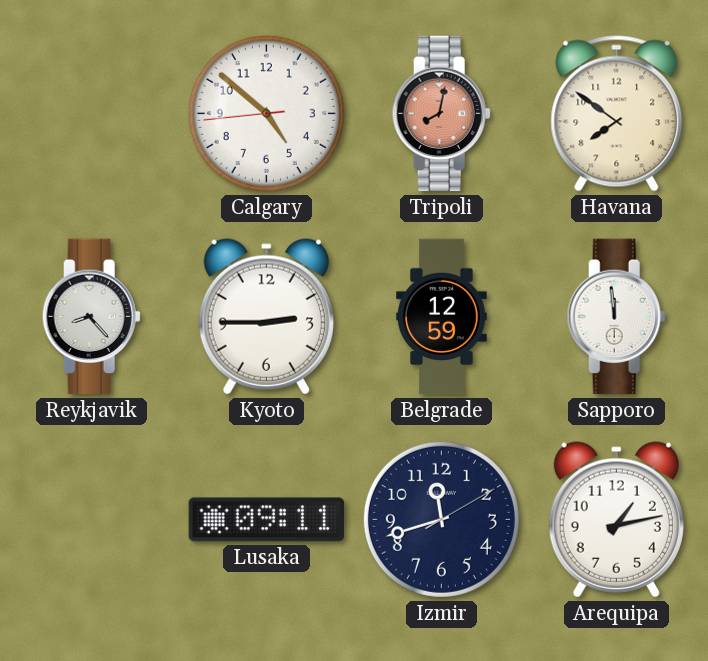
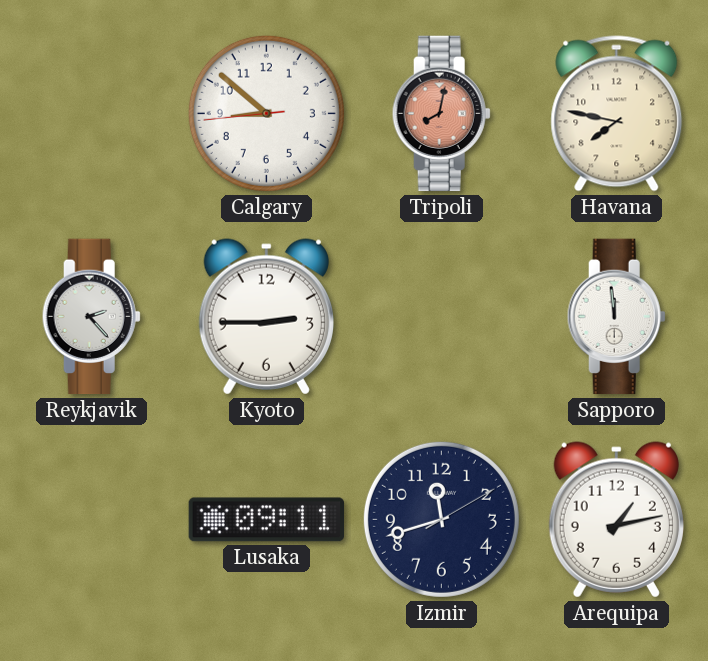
Calgary: 4:51 -> 8:51 (266, 113)
Havana: 7:51 -> 7:47 (617, 114)
Reykjavik: 8:23 -> 2:23 (91, 317)
Belgrade: 12:59 -> none (442, 317)
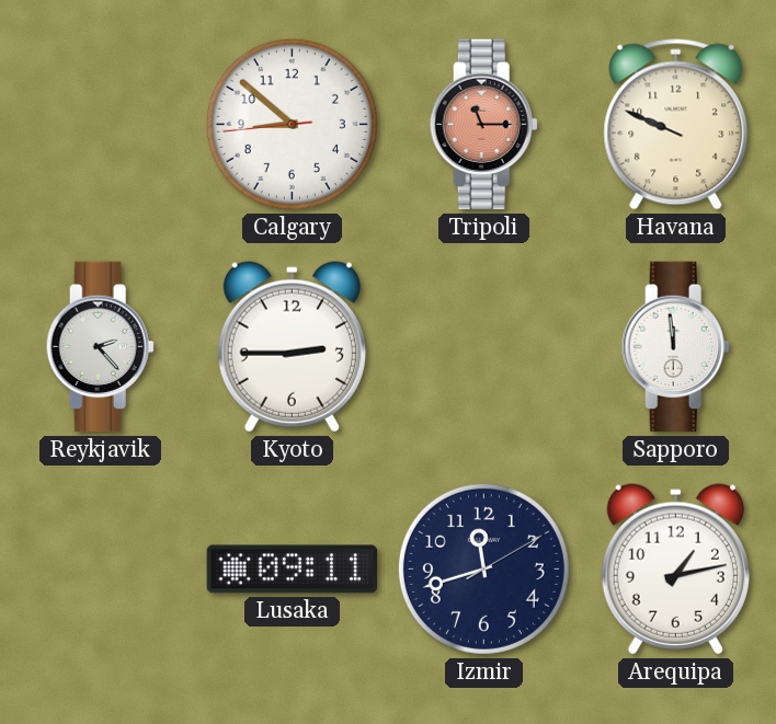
Tripoli: 8:02 -> 11:15 (483, 125)
Havana: 7:47 -> 9:49 (676, 125)
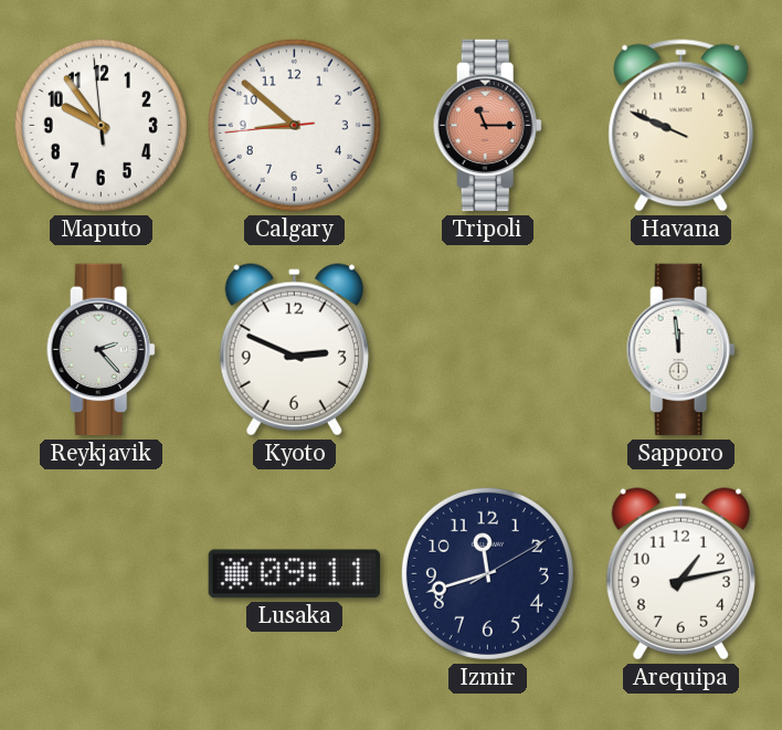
Maputo: none -> 9:53 (101, 125)
Kyoto: 2:45 -> 2:49 (294, 350)
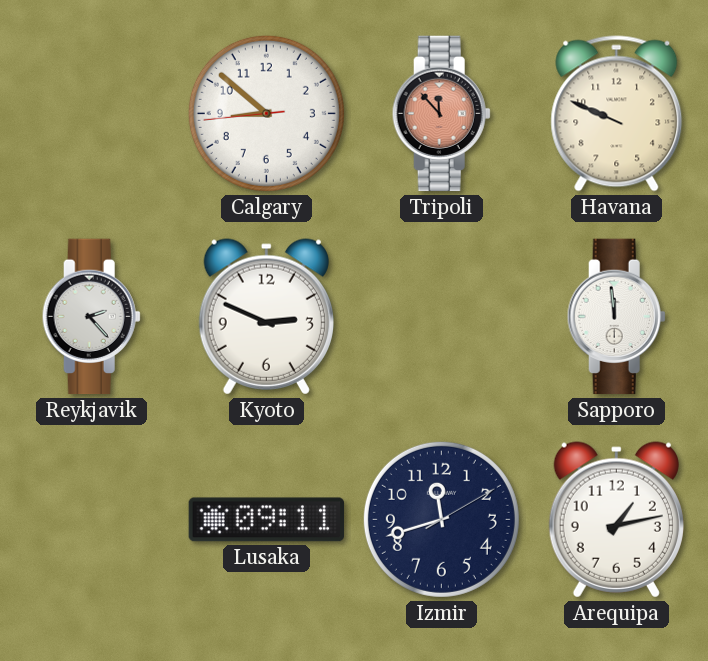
Maputo: 9:53 -> none (101, 125)
Tripoli: 11:15 -> 11:53 (441, 114)
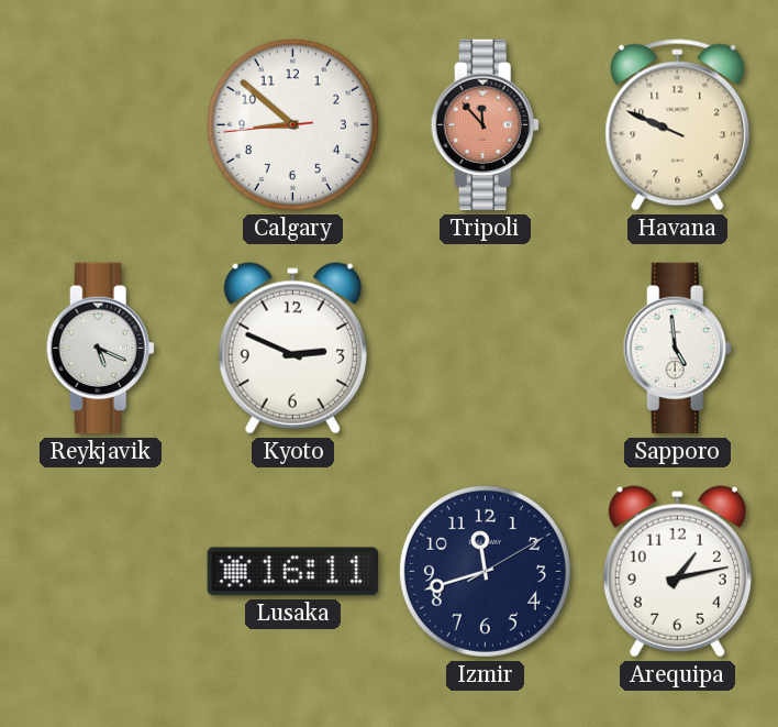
Reykjavik: 2:23 -> 5:19 (100, 349)
Sapporo: 11:59 -> 4:59 (677, 349)
Lusaka: 09:11 -> 16:11 (293, 572)
